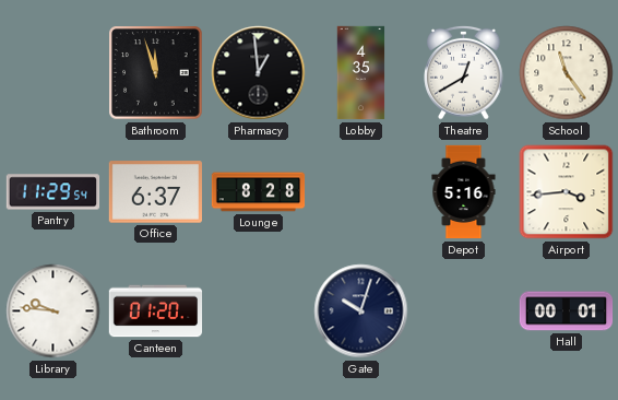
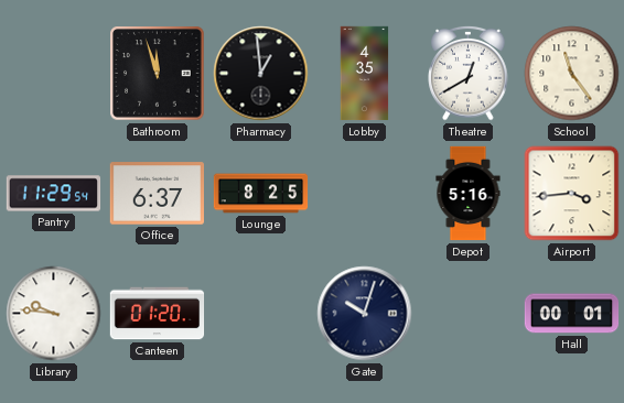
Lounge: 8:28 -> 8:25 (261, 194)
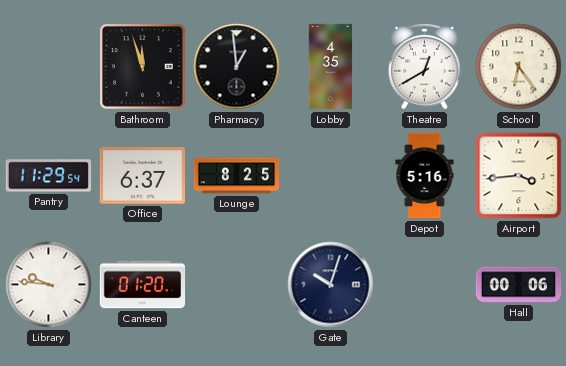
School: 11:24 -> 6:24 (519, 67)
Hall: 00:01 -> 00:06 (519, 285)
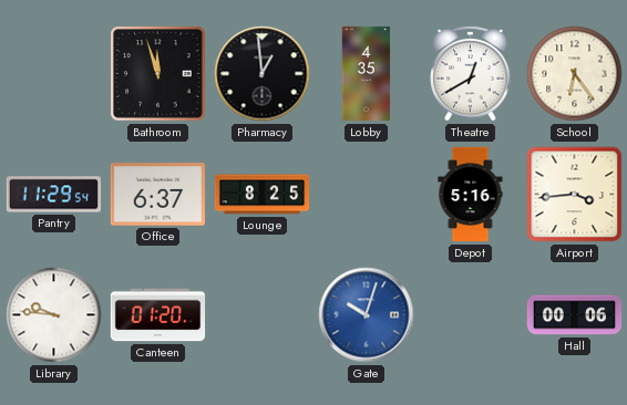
Gate dial: navy -> blue (367, 315)
